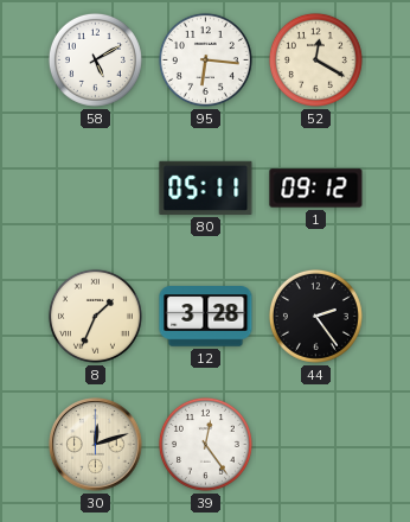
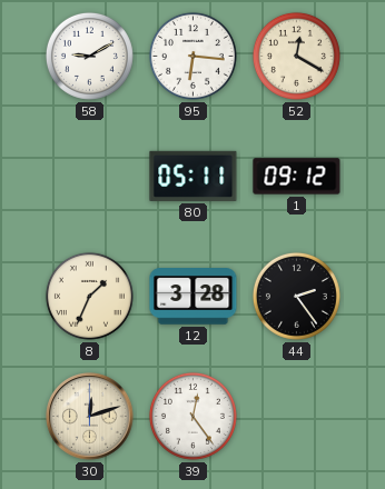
58: 5:10 -> 9:10 (89, 56)
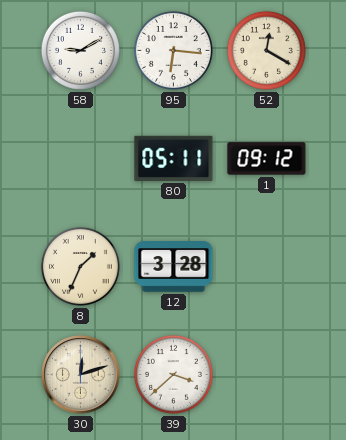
44: 2:24 -> none (296, 296)
39: 12:24 -> 3:38 (173, 374)
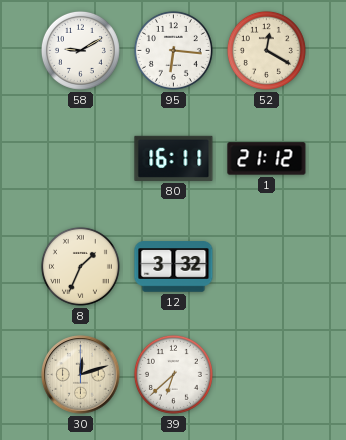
80: 05:11 -> 16:11 (174, 158)
1: 09:12 -> 21:12 (267, 159)
12: 3:28 -> 3:32 (174, 267)
39: 3:38 -> 6:38 (173, 374)
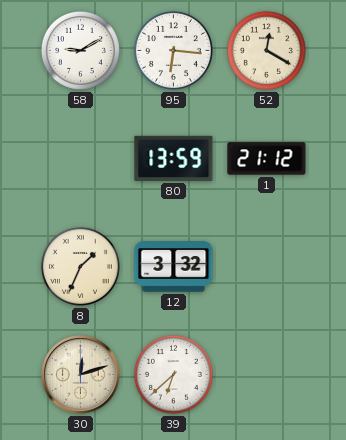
80: 16:11 -> 13:59 (174, 158)
